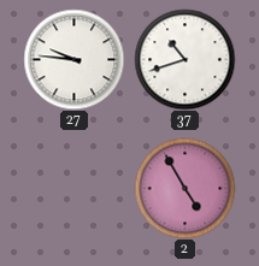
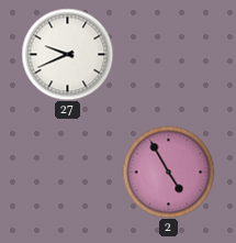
27: 9:46 -> 9:41 (67, 54)
37: 10:42 -> none (184, 59)
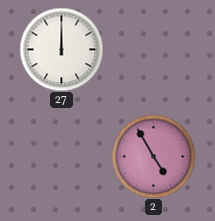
27: 9:41 -> 12:00 (61, 49)
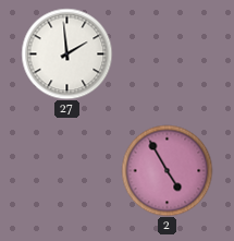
27: 12:00 -> 1:59 (66, 53)
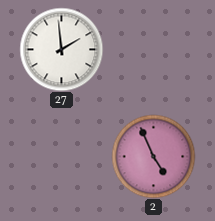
2: 4:55 -> 4:56 (153, 156)
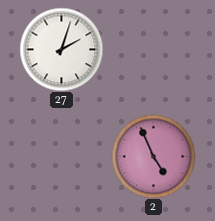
27: 1:59 -> 2:03 (61, 49)
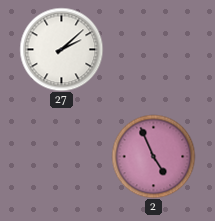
27: 2:03 -> 2:08 (61, 49)
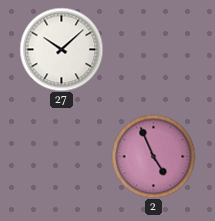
27: 2:08 -> 10:08 (61, 49)
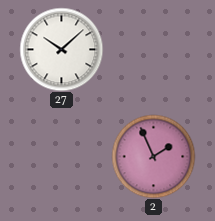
2: 4:56 -> 1:56 (153, 156)
